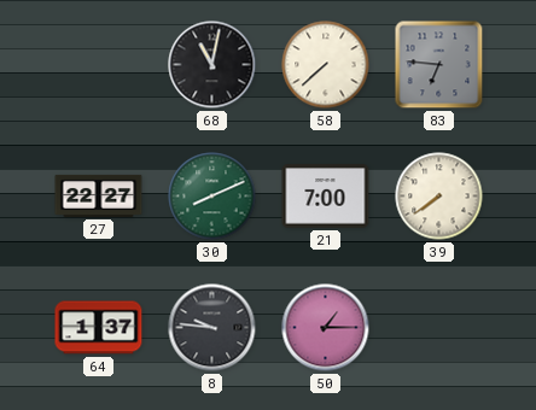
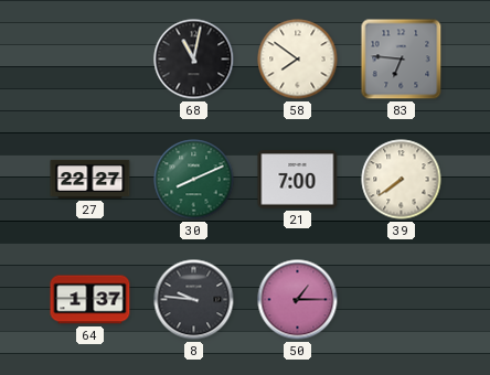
58: 7:38 -> 7:51 (298, 60)
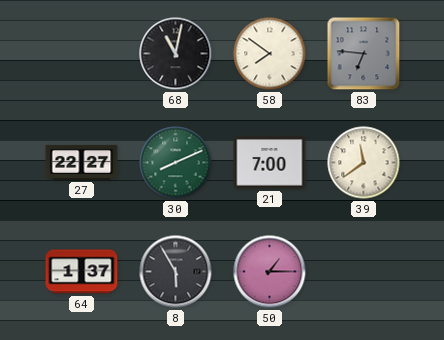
39: 7:39 -> 11:39 (364, 163)
8: 9:46 -> 5:55 (176, 272)
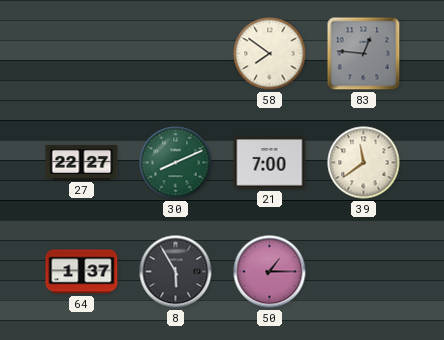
68: 11:02 -> none (176, 54)
83: 6:46 -> 12:46 (364, 54)
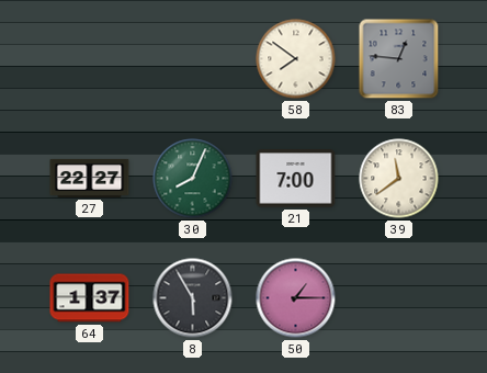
30: 8:11 -> 8:04 (193, 179)
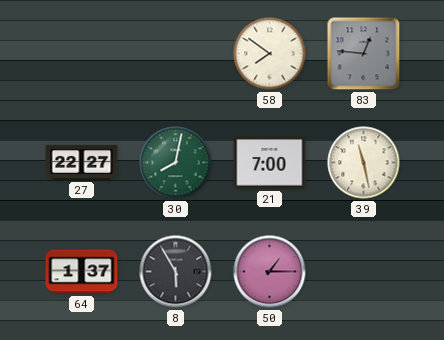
30: 8:04 -> 8:02 (176, 163)
39: 11:39 -> 11:28 (364, 163)
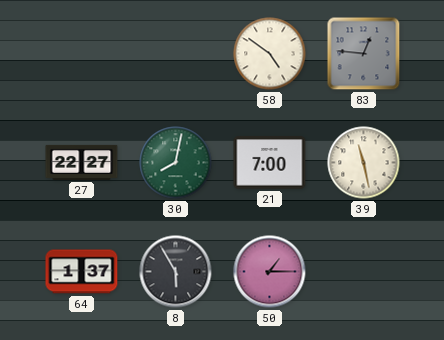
58: 7:51 -> 4:51 (270, 54)
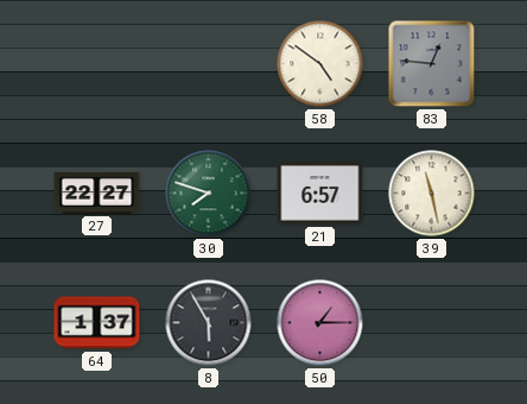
30: 8:02 -> 7:48 (209, 194)
21: 7:00 -> 6:57 (320, 194)
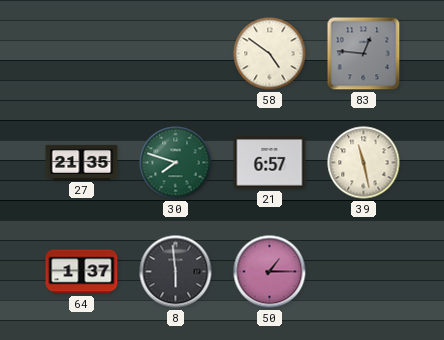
27: 22:27 -> 21:35 (82, 162)
8: 5:55 -> 5:59 (176, 272)
